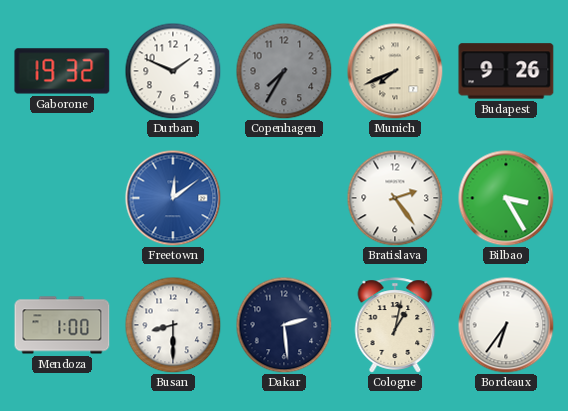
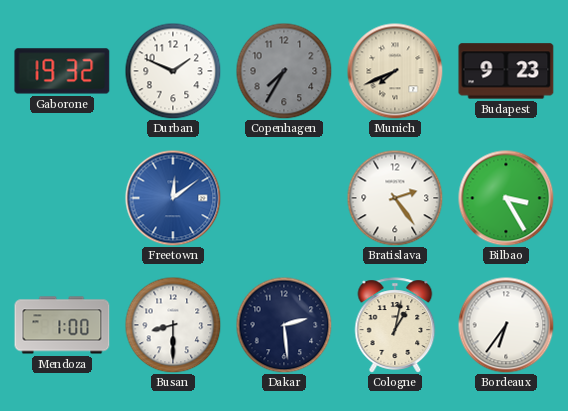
Budapest: 9:26 -> 9:23 (506, 71)
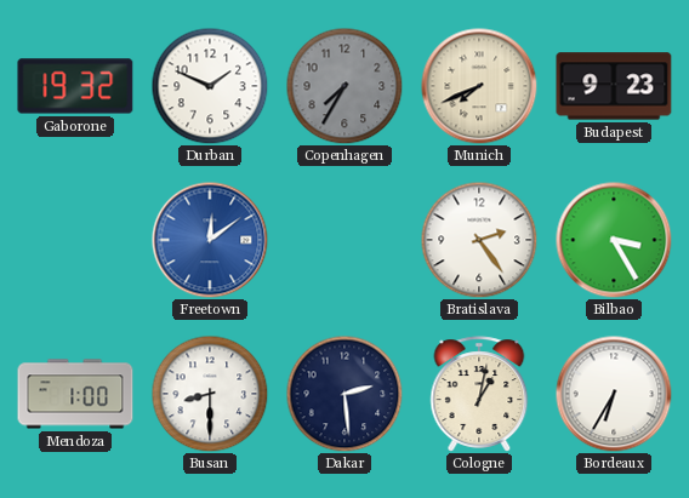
Bordeaux: 6:36 -> 6:35 (614, 394)
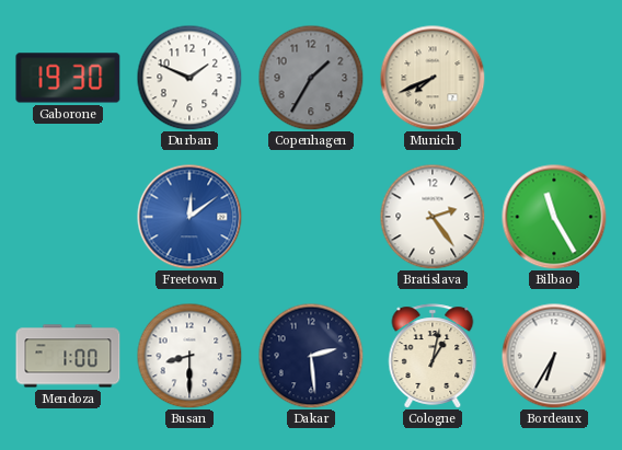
Gaborone: 19:32 -> 19:30 (68, 78)
Copenhagen: 7:35 -> 1:35 (311, 78)
Budapest: 9:23 -> none (614, 86)
Bilbao: 3:25 -> 11:25 (554, 217)
